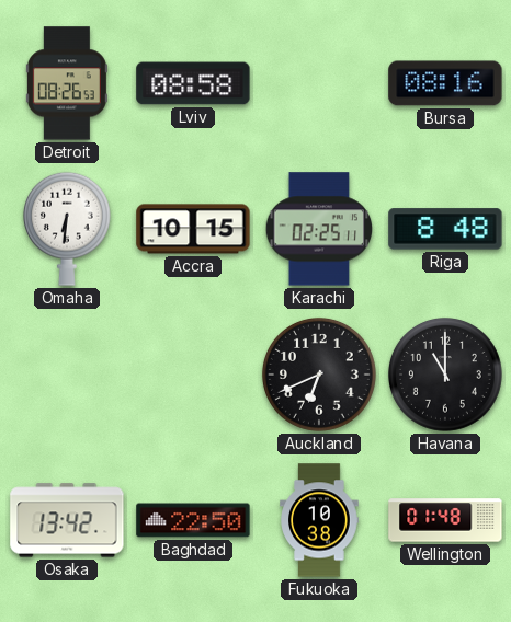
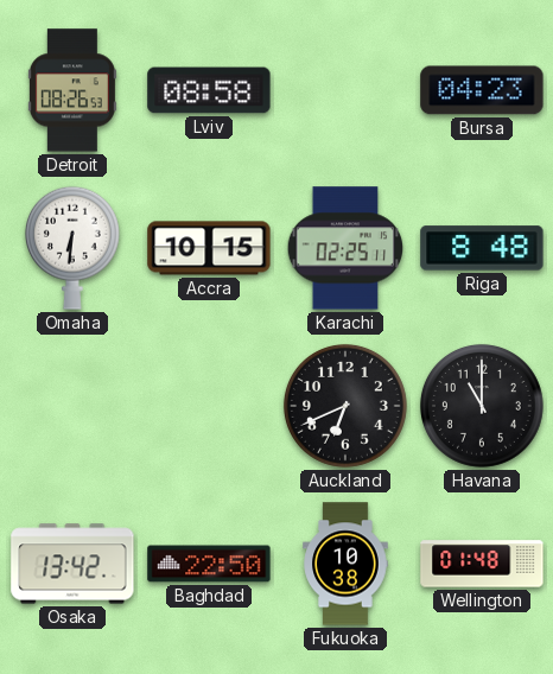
Bursa: 08:16 -> 04:23 (482, 90)
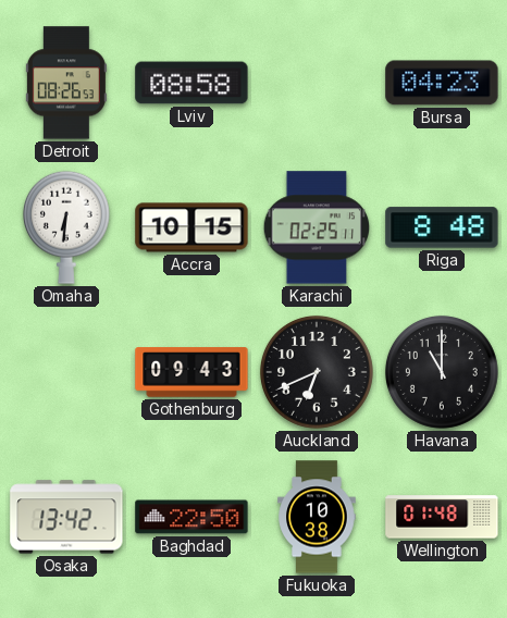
Gothenburg: none -> 09:43 (191, 372)
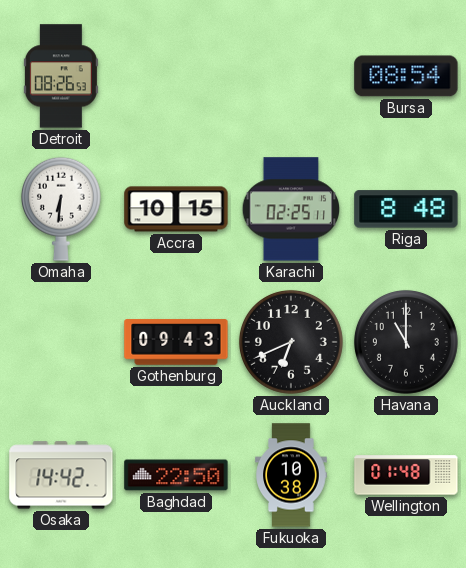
Lviv: 08:58 -> none (191, 83)
Bursa: 04:23 -> 08:54 (406, 76)
Osaka: 13:42 -> 14:42 (61, 475)
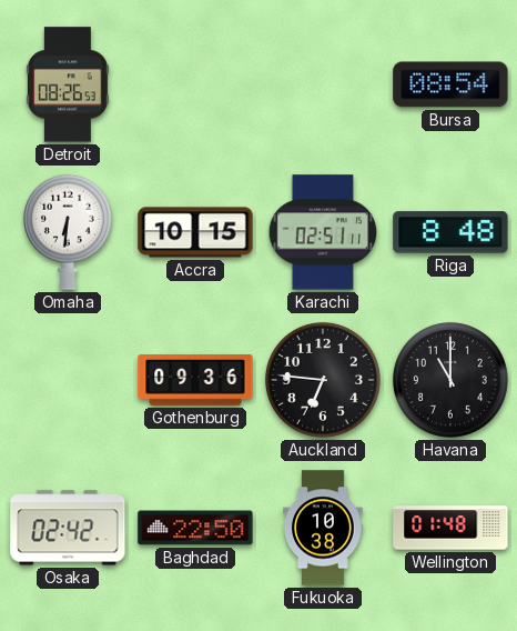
Karachi: 02:25 -> 02:51 (323, 232)
Gothenburg: 09:43 -> 09:36 (195, 380)
Auckland: 6:41 -> 6:46 (323, 380)
Osaka: 14:42 -> 02:42 (68, 528)
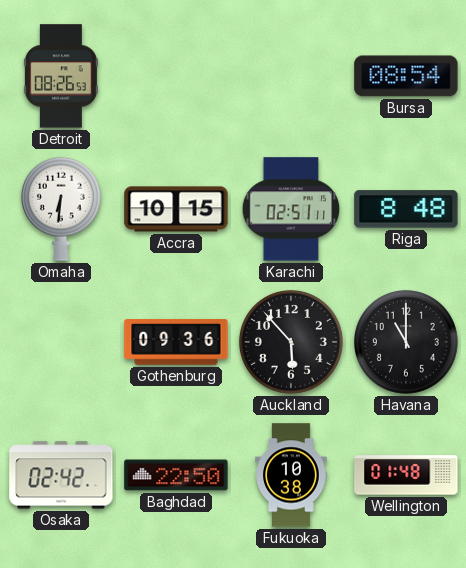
Auckland: 6:46 -> 5:53 (291, 342)
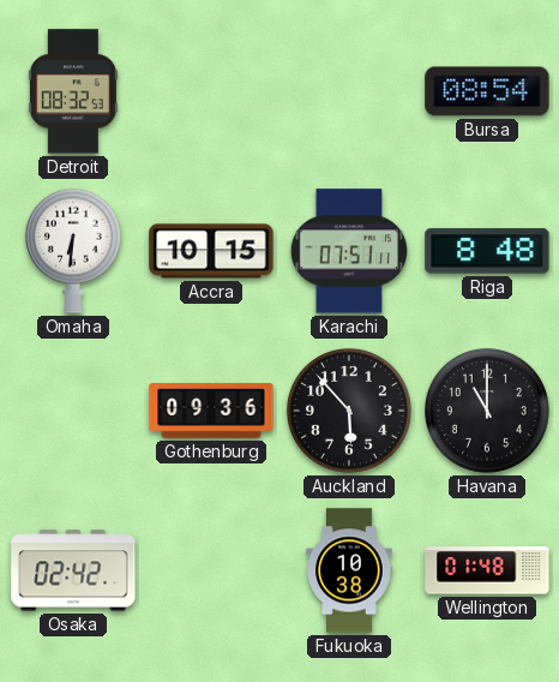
Detroit: 08:26 -> 08:32 (73, 91)
Karachi: 02:51 -> 07:51 (349, 251)
Baghdad: 22:50 -> none (176, 475)
